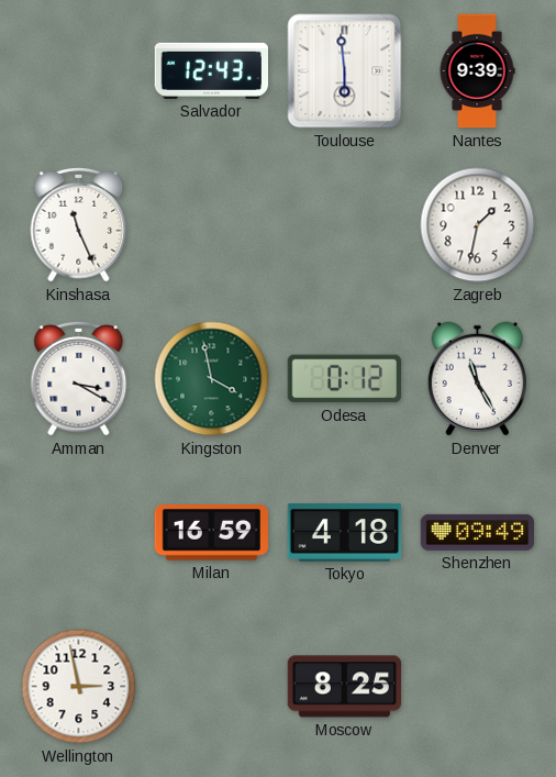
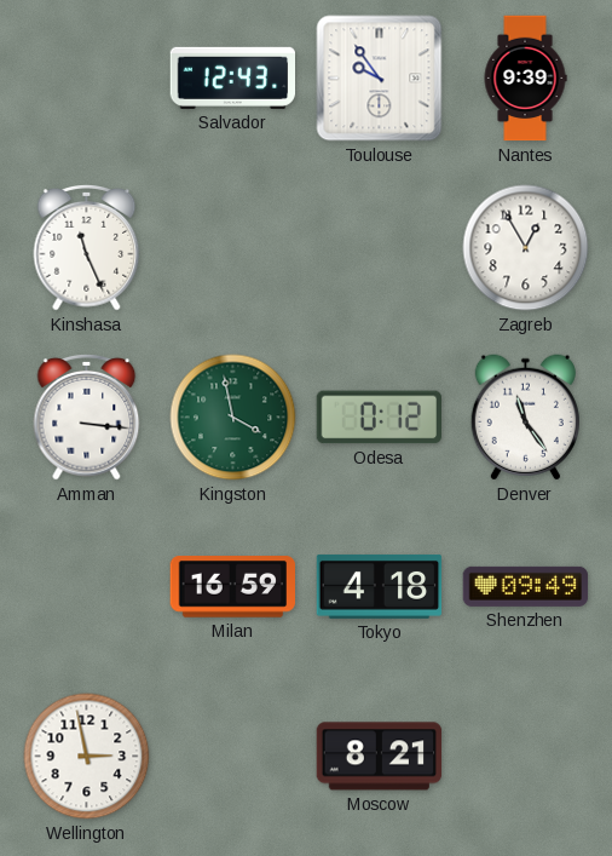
Toulouse: 5:59 -> 9:54 (380, 79)
Zagreb: 1:32 -> 12:55 (526, 248)
Amman: 3:20 -> 3:16 (87, 416)
Denver: 11:25 -> 11:24 (525, 418)
Moscow: 8:25 -> 8:21 (380, 757)
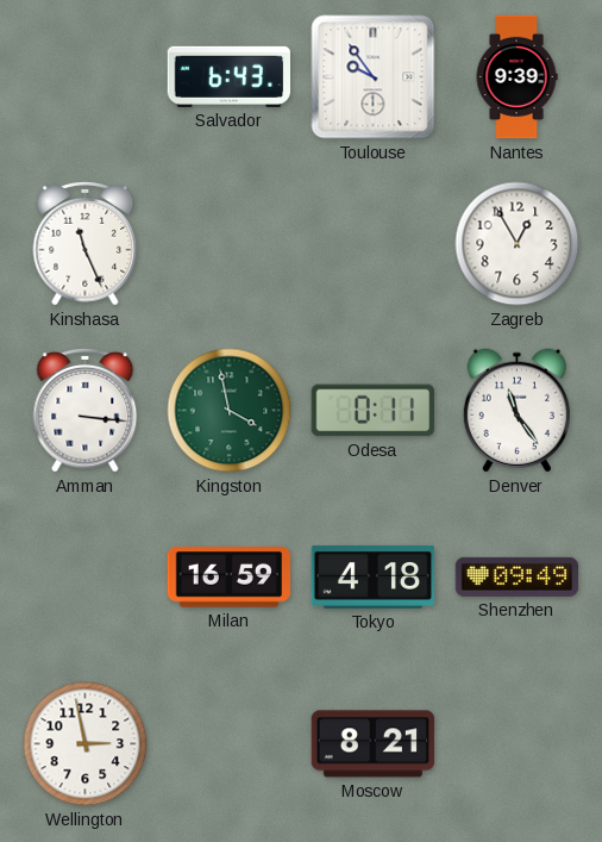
Salvador: 12:43 -> 6:43 (230, 76)
Odesa: 0:12 -> 0:11 (372, 411)
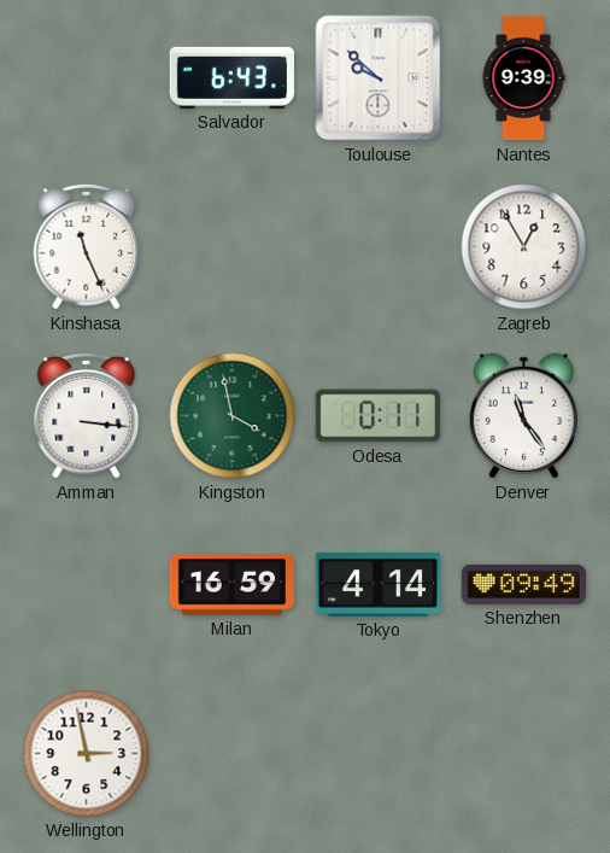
Toulouse: 9:54 -> 9:52 (379, 78)
Tokyo: 4:18 -> 4:14 (379, 584)
Moscow: 8:21 -> none (374, 744)
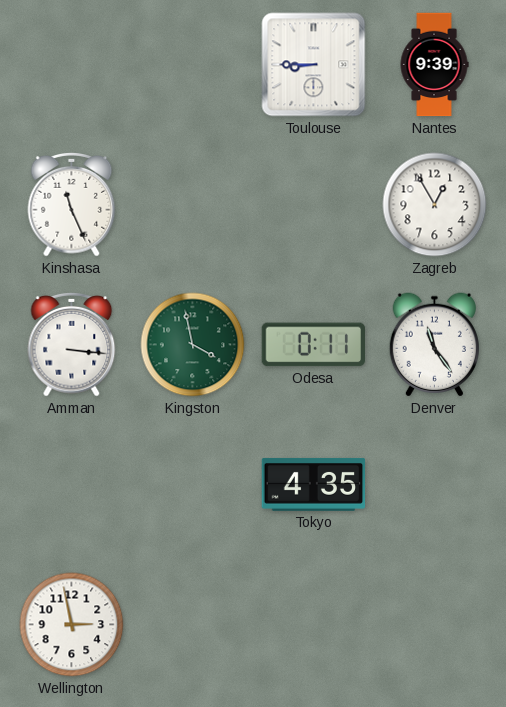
Salvador: 6:43 -> none (233, 77)
Toulouse: 9:52 -> 8:45 (314, 65)
Milan: 16:59 -> none (231, 585)
Tokyo: 4:14 -> 4:35 (314, 484)
Shenzhen: 09:49 -> none (524, 584)
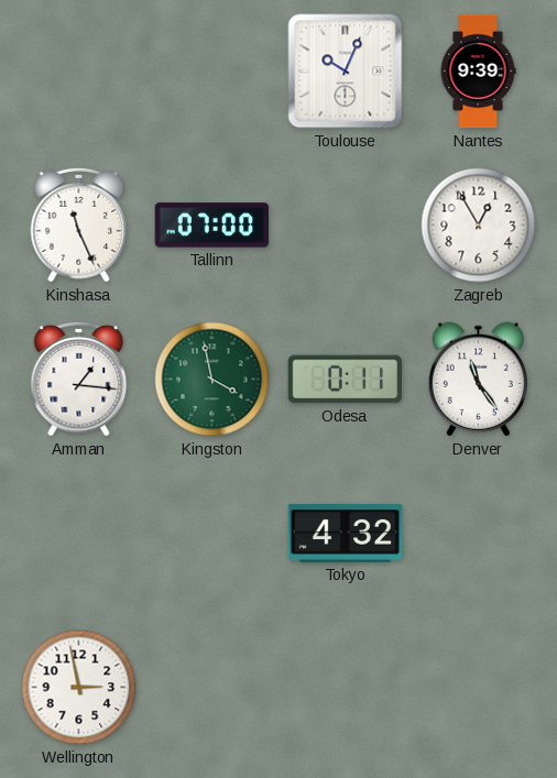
Toulouse: 8:45 -> 10:04 (346, 72)
Tallinn: none -> 07:00 (212, 226)
Amman: 3:16 -> 1:16 (79, 379)
Tokyo: 4:35 -> 4:32 (346, 533)
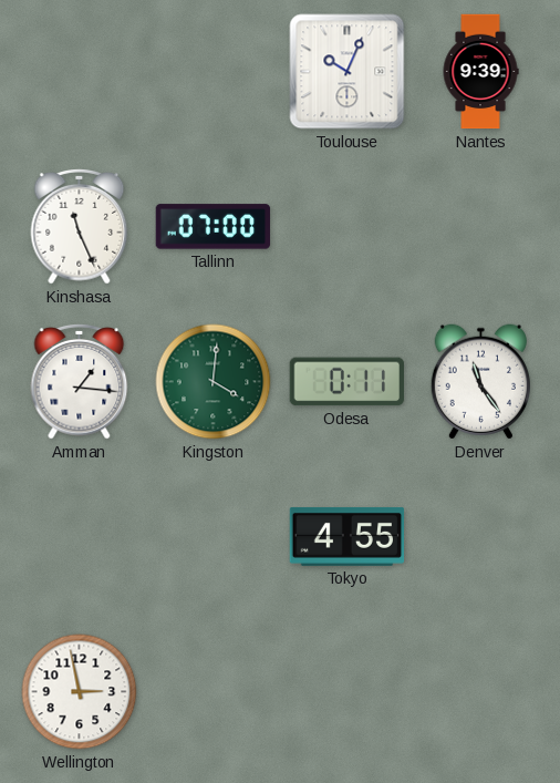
Zagreb: 12:55 -> none (479, 226)
Kingston: 3:58 -> 4:01 (214, 382)
Tokyo: 4:32 -> 4:55 (348, 536)
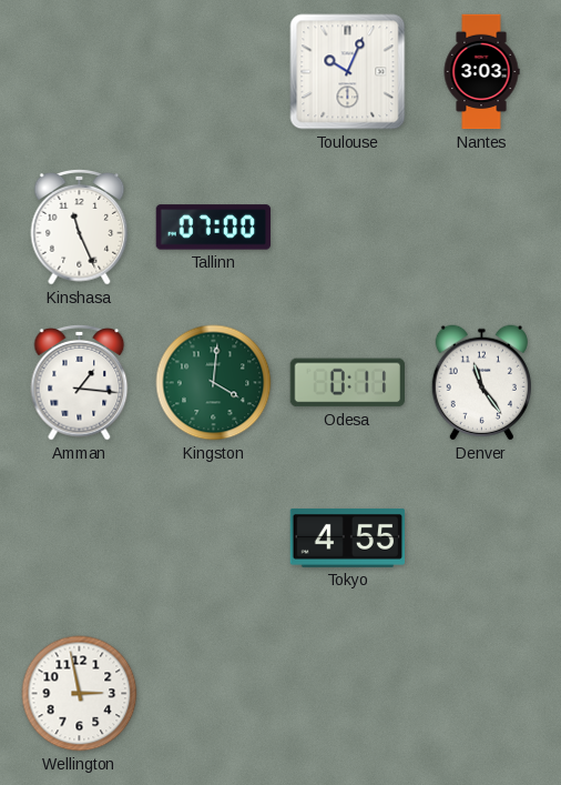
Nantes: 9:39 -> 3:03 (481, 72)
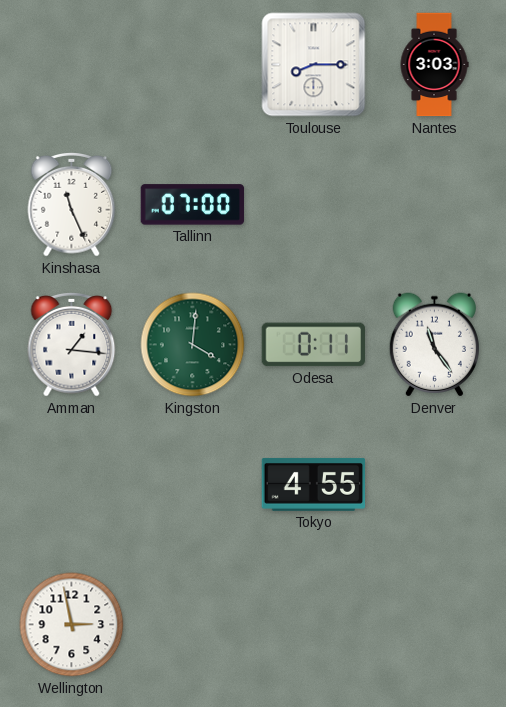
Toulouse: 10:04 -> 8:15 (314, 65)
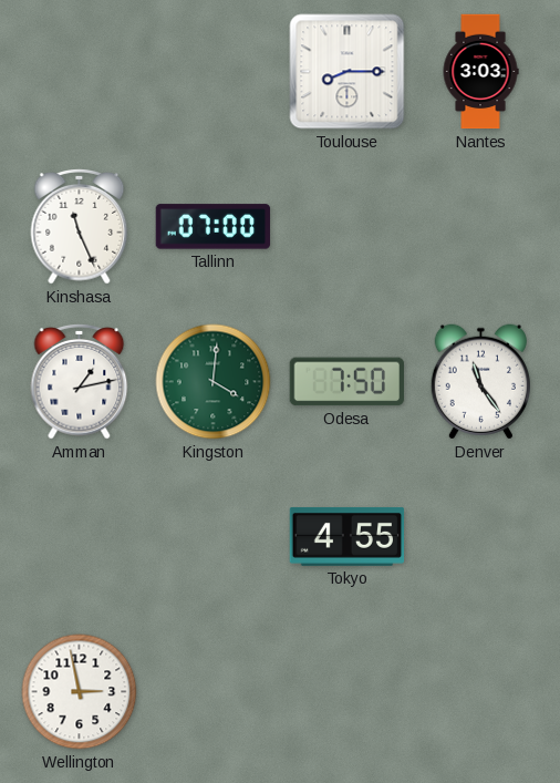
Amman: 1:16 -> 1:13 (80, 381)
Odesa: 0:11 -> 7:50 (346, 382)
